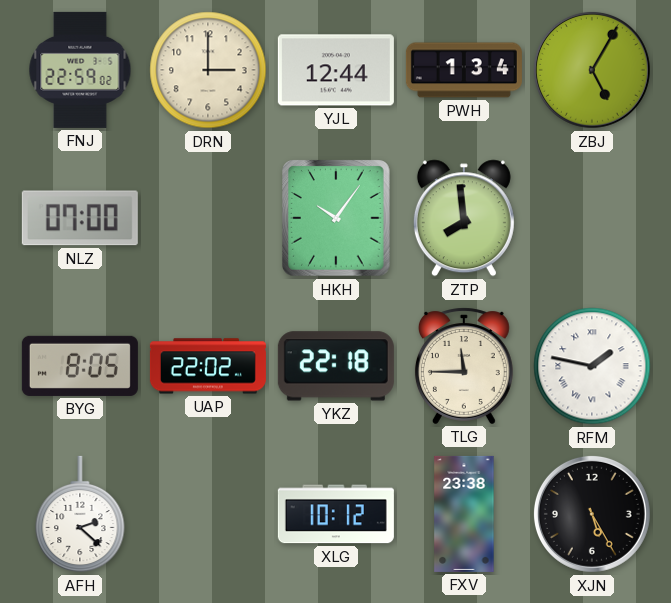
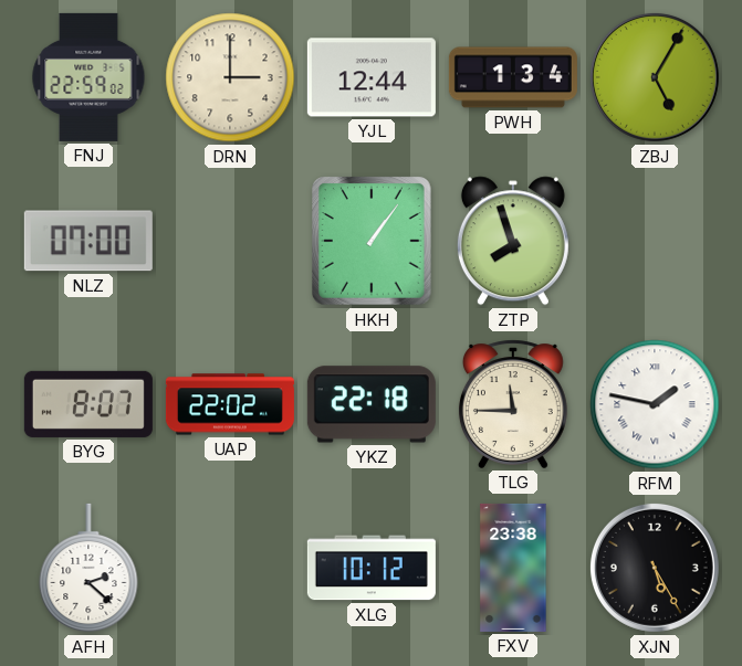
HKH: 10:06 -> 1:06 (373, 241)
ZTP: 7:59 -> 7:57 (513, 241)
BYG: 8:05 -> 8:07 (88, 404)
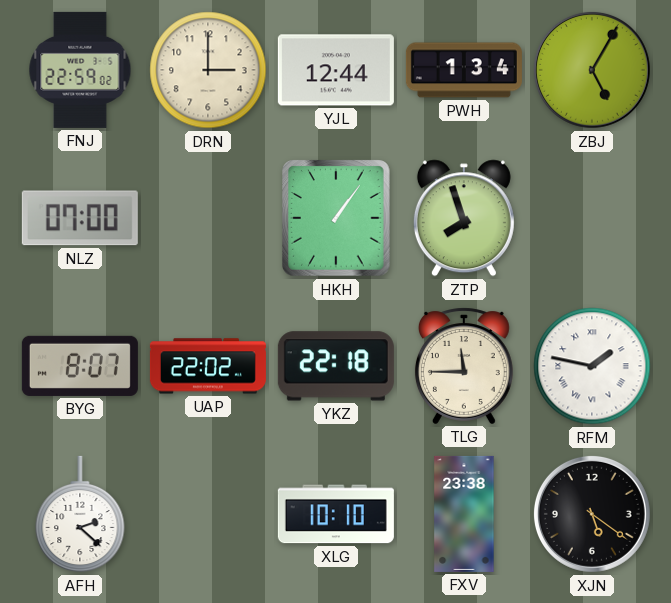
XLG: 10:12 -> 10:10 (336, 514)
XJN: 5:25 -> 5:21 (592, 514)
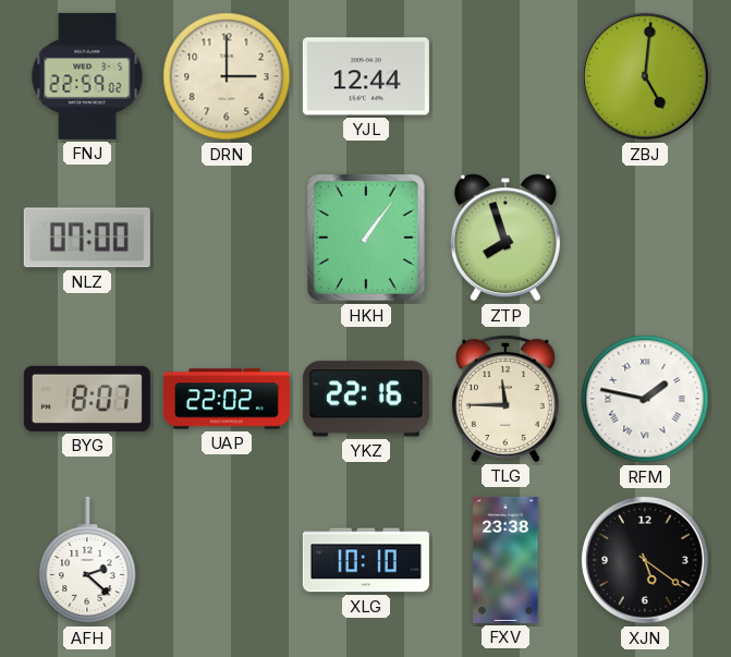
PWH: 1:34 -> none (464, 70)
ZBJ: 5:05 -> 5:01 (645, 76)
YKZ: 22:18 -> 22:16 (366, 399)
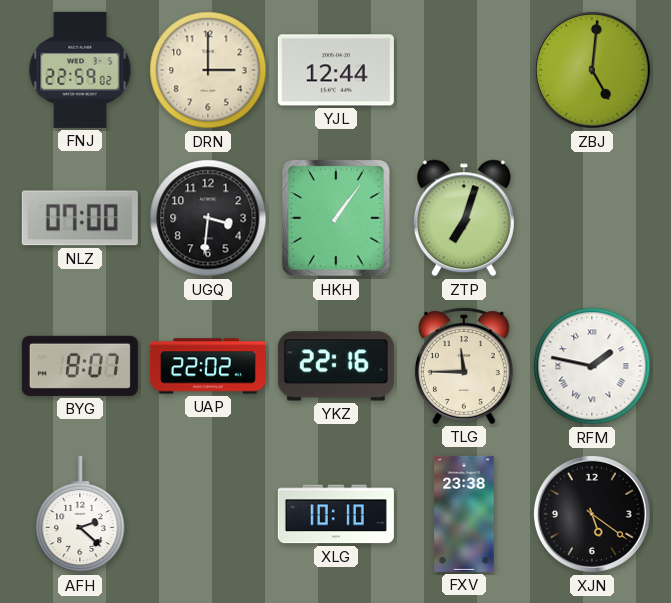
UGQ: none -> 3:31 (208, 218)
ZTP: 7:57 -> 7:03 (464, 218)
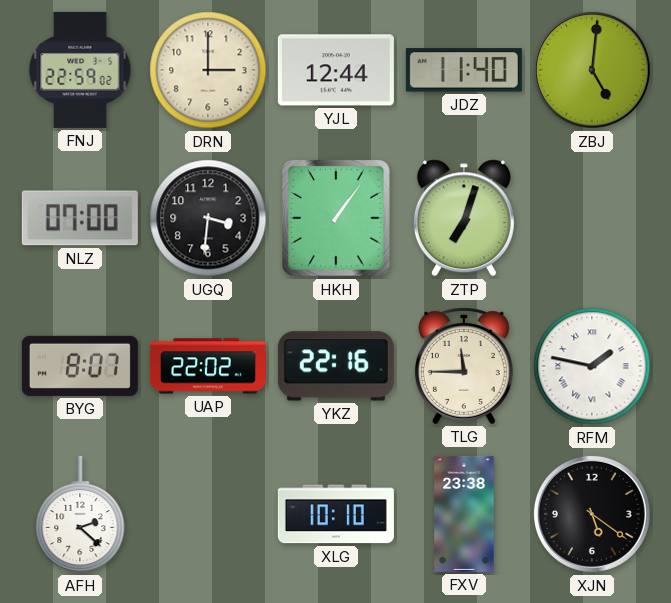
JDZ: none -> 11:40 (464, 70)
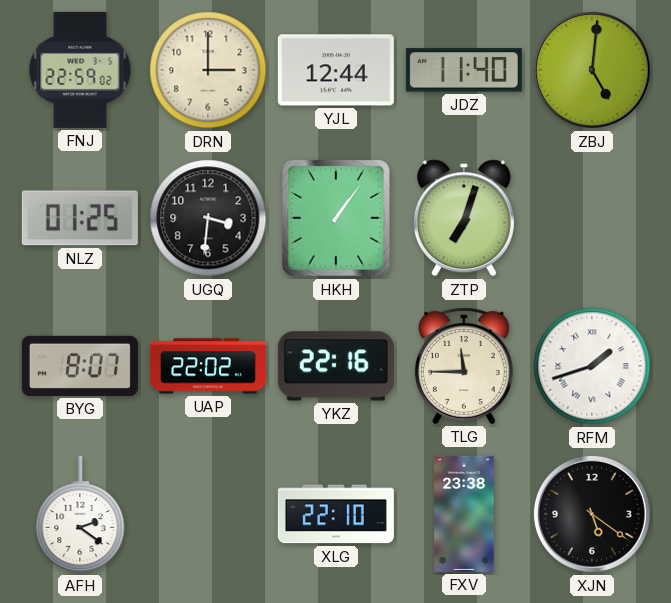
NLZ: 07:00 -> 01:25 (80, 218)
RFM: 1:47 -> 1:42 (592, 366)
AFH: 2:22 -> 2:21 (80, 514)
XLG: 10:10 -> 22:10 (336, 514)
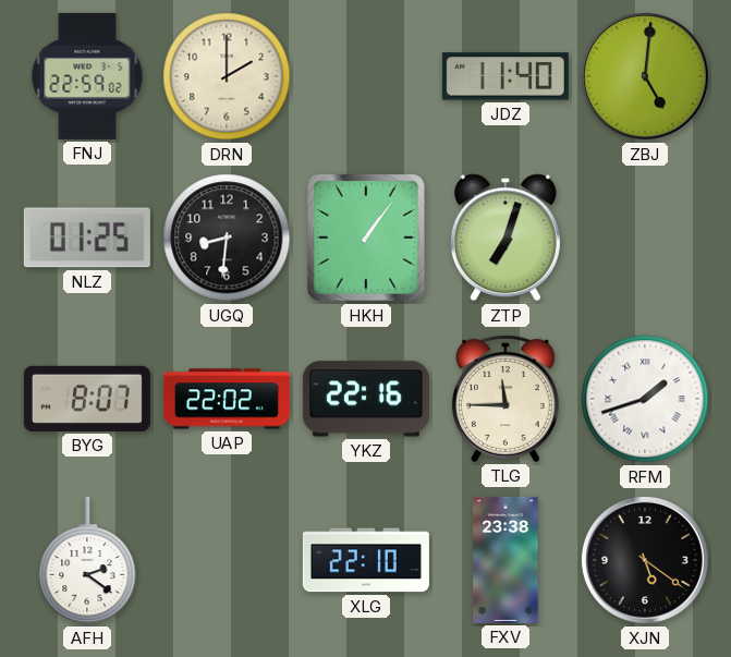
DRN: 3:00 -> 2:00 (227, 76)
YJL: 12:44 -> none (336, 70)
UGQ: 3:31 -> 8:31 (227, 238)
